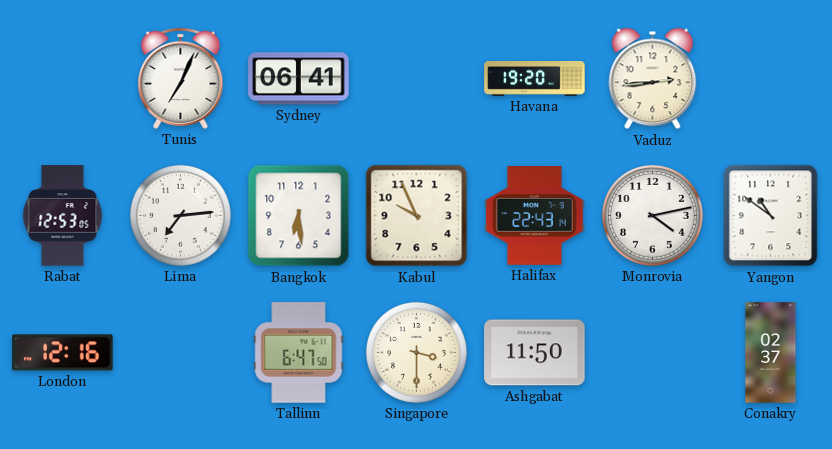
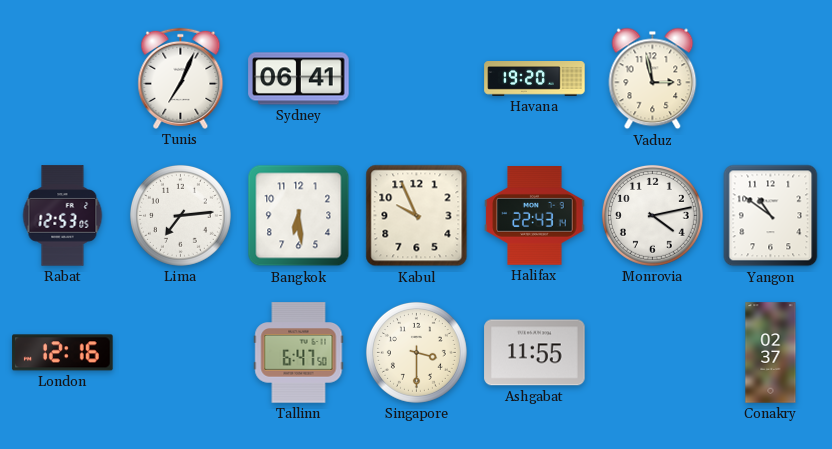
Vaduz: 2:44 -> 2:58 (653, 79)
Ashgabat: 11:50 -> 11:55 (535, 353)
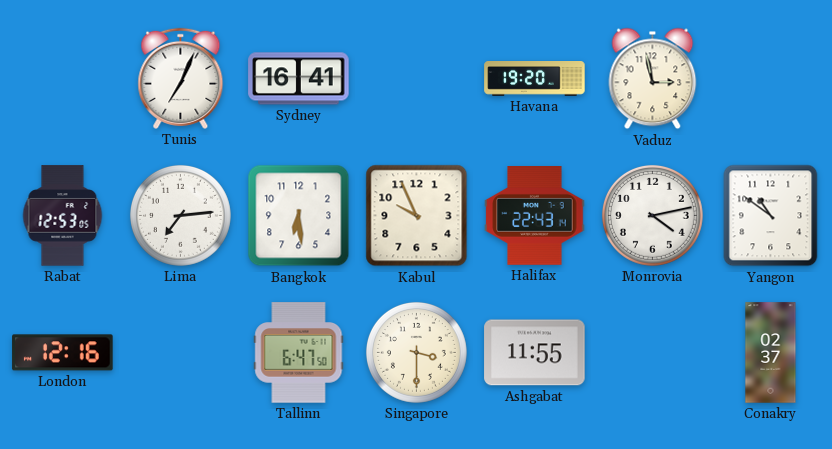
Sydney: 06:41 -> 16:41 (299, 79)
